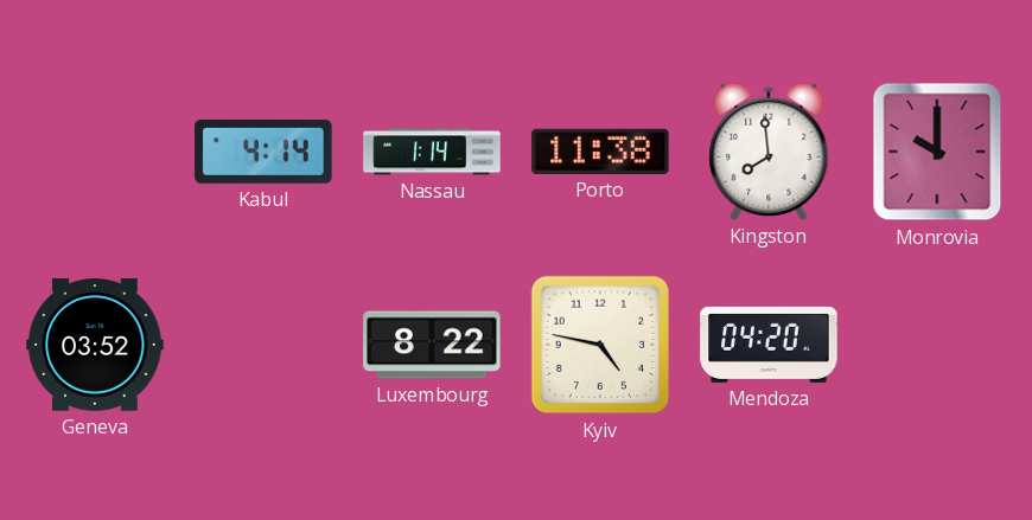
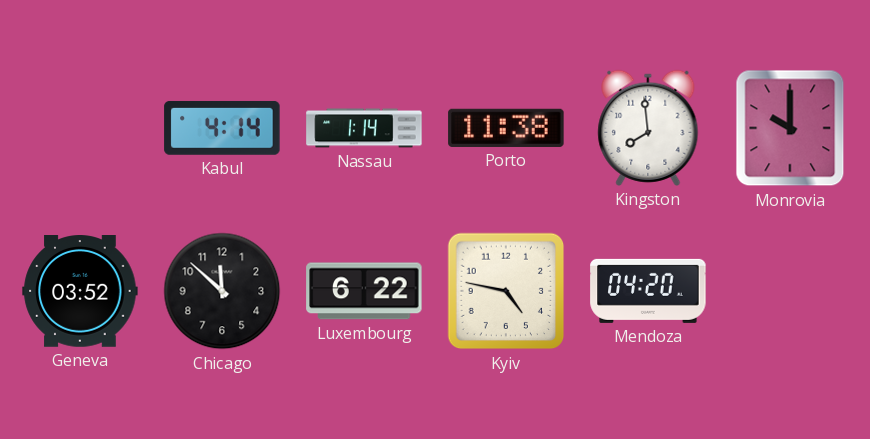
Chicago: none -> 11:52 (222, 291)
Luxembourg: 8:22 -> 6:22 (364, 291)
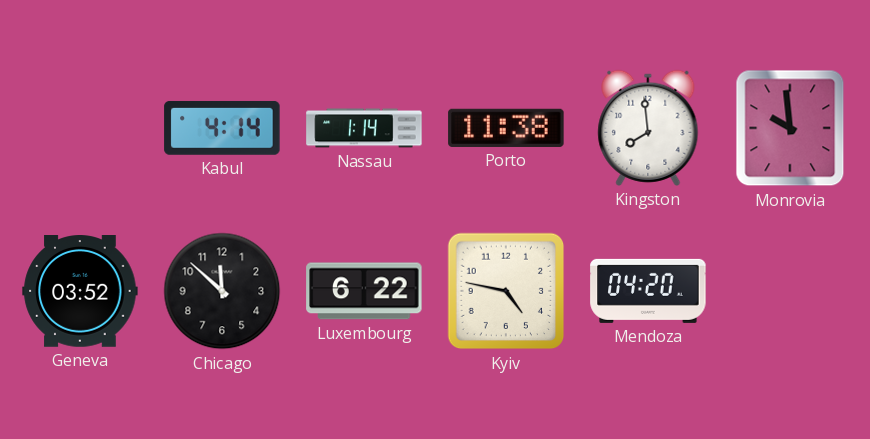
Monrovia: 10:00 -> 9:59 (790, 128)
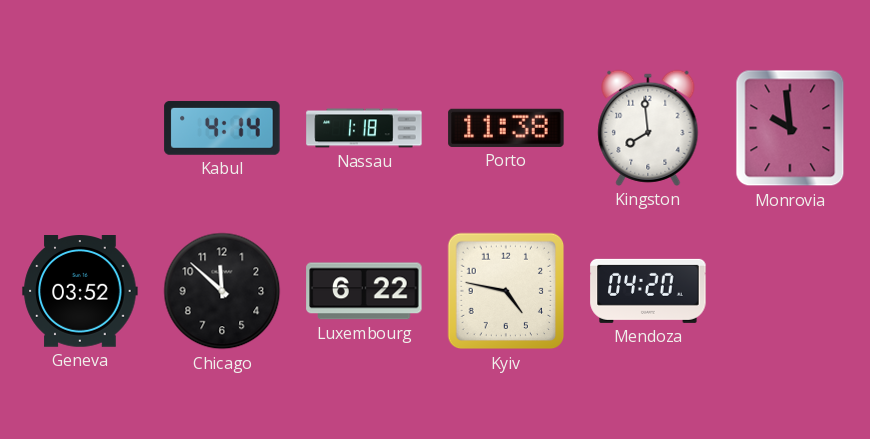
Nassau: 1:14 -> 1:18 (364, 128)
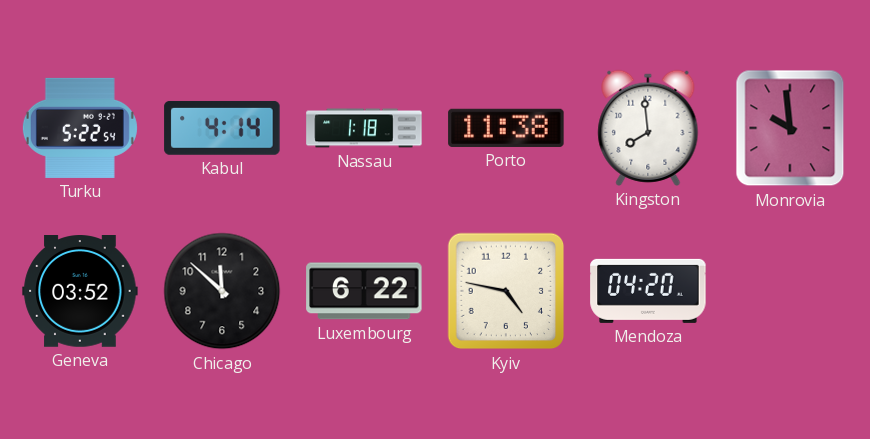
Turku: none -> 5:22 (80, 128)
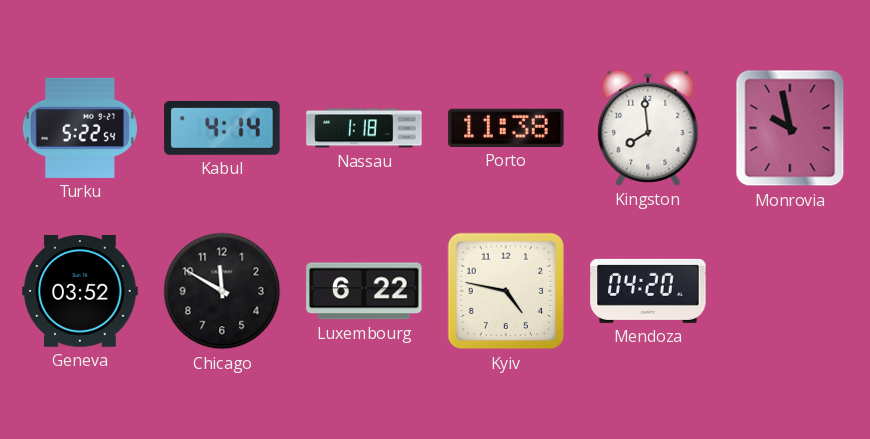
Monrovia: 9:59 -> 9:58 (790, 128)
Chicago: 11:52 -> 11:50 (222, 291)
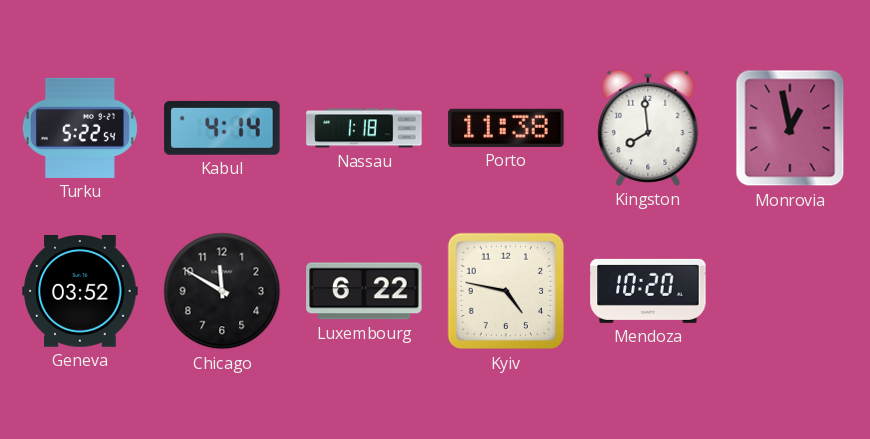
Monrovia: 9:58 -> 12:58 (790, 128)
Mendoza: 04:20 -> 10:20 (648, 291)
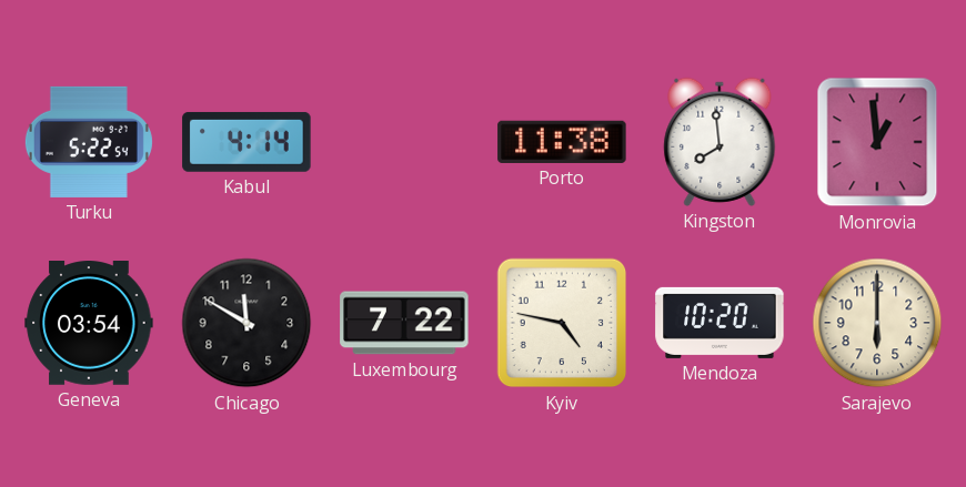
Nassau: 1:18 -> none (364, 128)
Monrovia: 12:58 -> 12:59 (877, 142)
Geneva: 03:52 -> 03:54 (89, 324)
Luxembourg: 6:22 -> 7:22 (404, 323)
Sarajevo: none -> 6:00 (877, 323)
